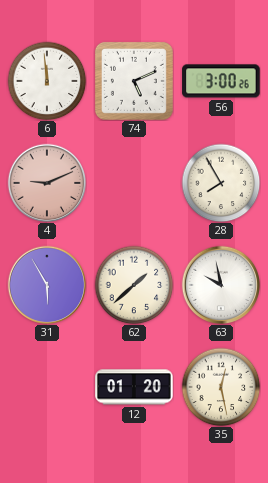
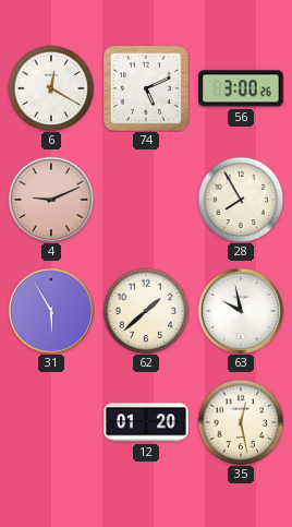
6: 11:59 -> 12:20 (51, 88)
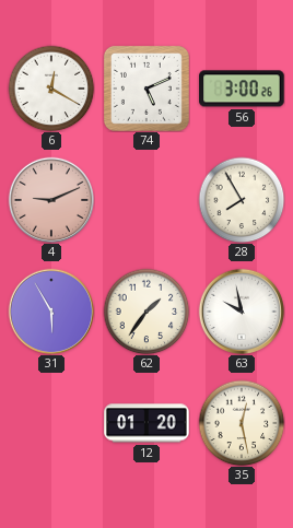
62: 1:38 -> 1:36 (146, 312)
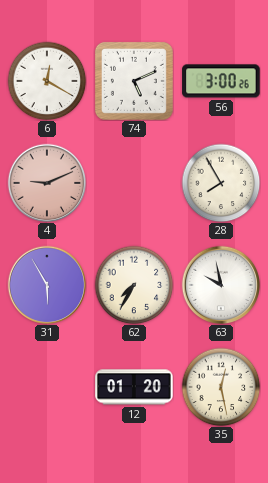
62: 1:36 -> 7:35 (134, 285)
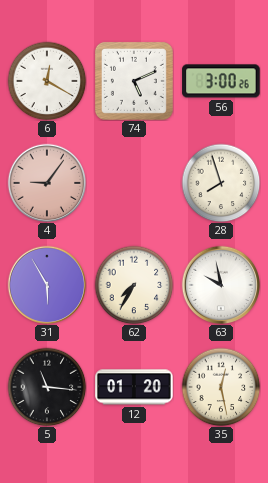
4: 9:11 -> 9:06 (47, 183)
28: 7:55 -> 7:57 (221, 183)
5: none -> 11:16 (47, 387)
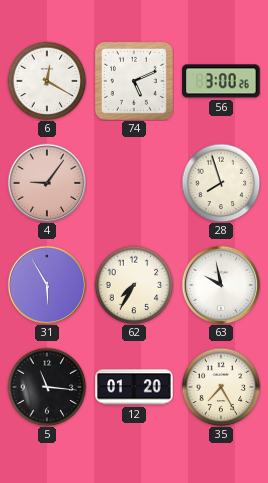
35: 12:28 -> 7:25 (221, 387)
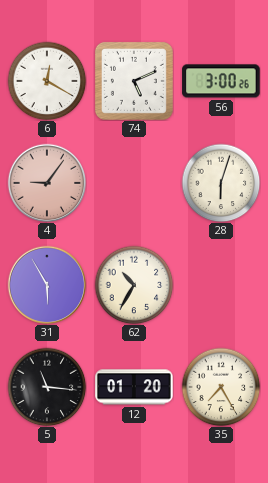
28: 7:57 -> 6:03 (221, 183)
62: 7:35 -> 10:35 (134, 285)
63: 9:58 -> none (221, 285)
